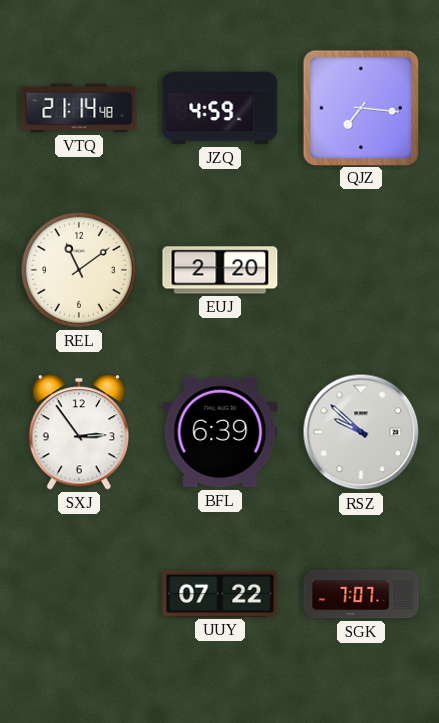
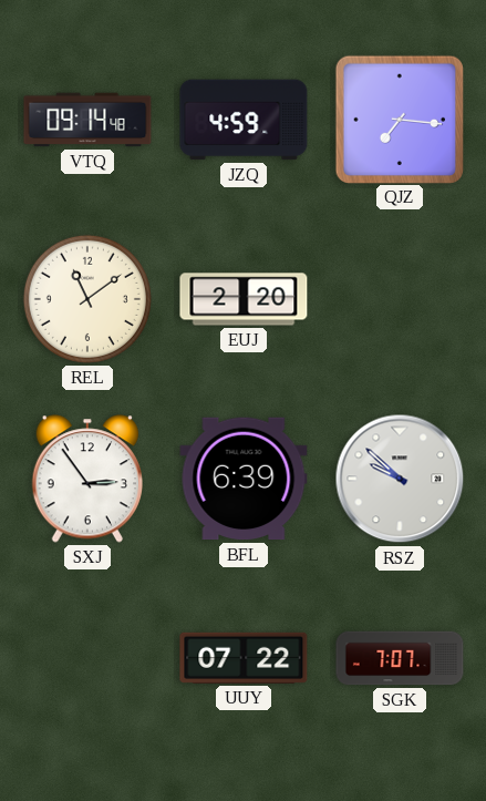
VTQ: 21:14 -> 09:14 (87, 120)
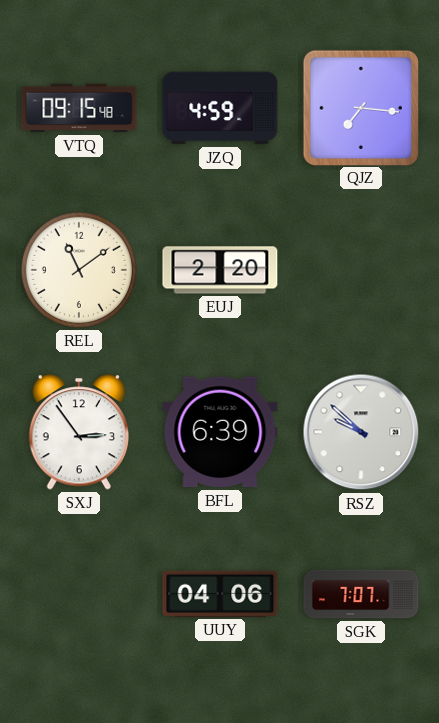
VTQ: 09:14 -> 09:15 (79, 108)
UUY: 07:22 -> 04:06 (220, 594)
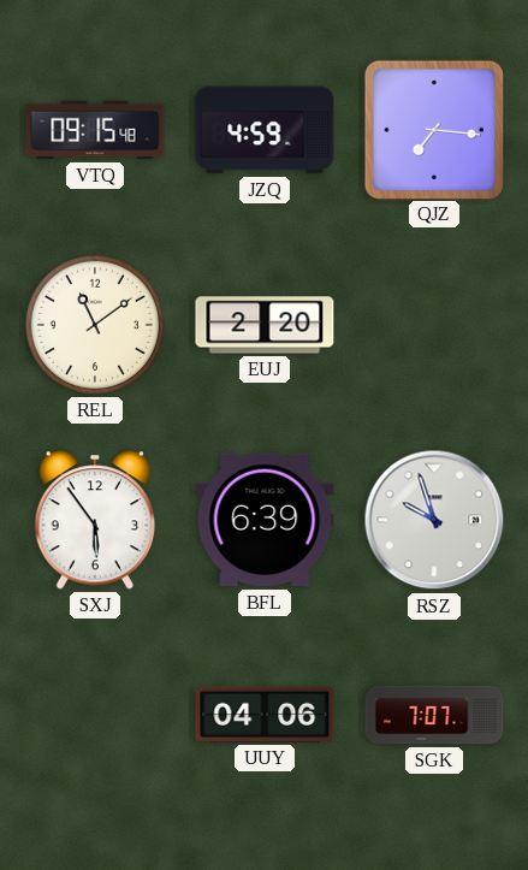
SXJ: 2:54 -> 5:54 (94, 520)
RSZ: 9:52 -> 9:57 (434, 520)
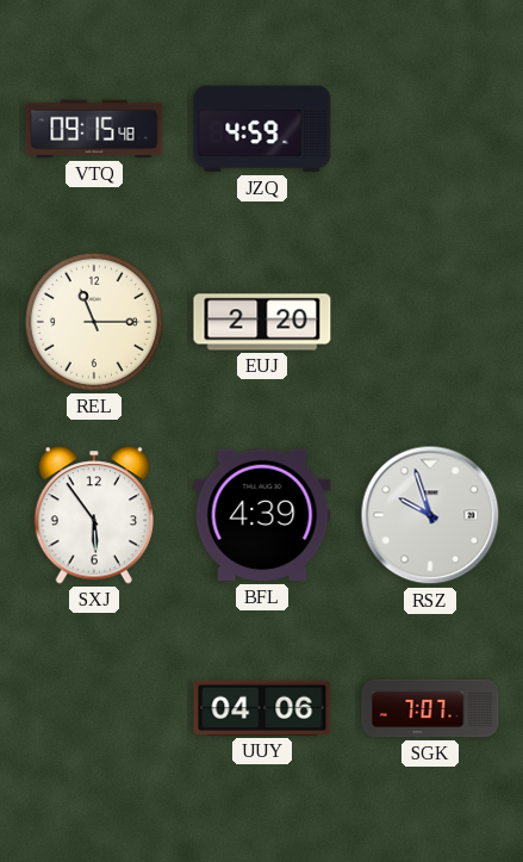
QJZ: 7:16 -> none (433, 129)
REL: 11:09 -> 11:15 (94, 322)
BFL: 6:39 -> 4:39 (262, 515)
